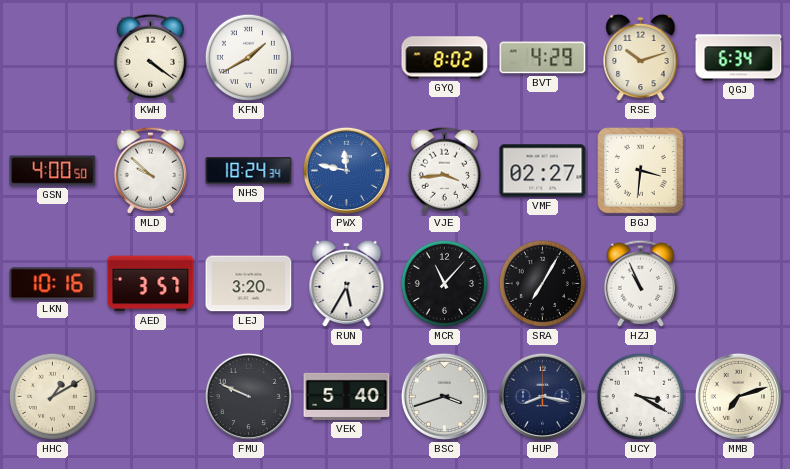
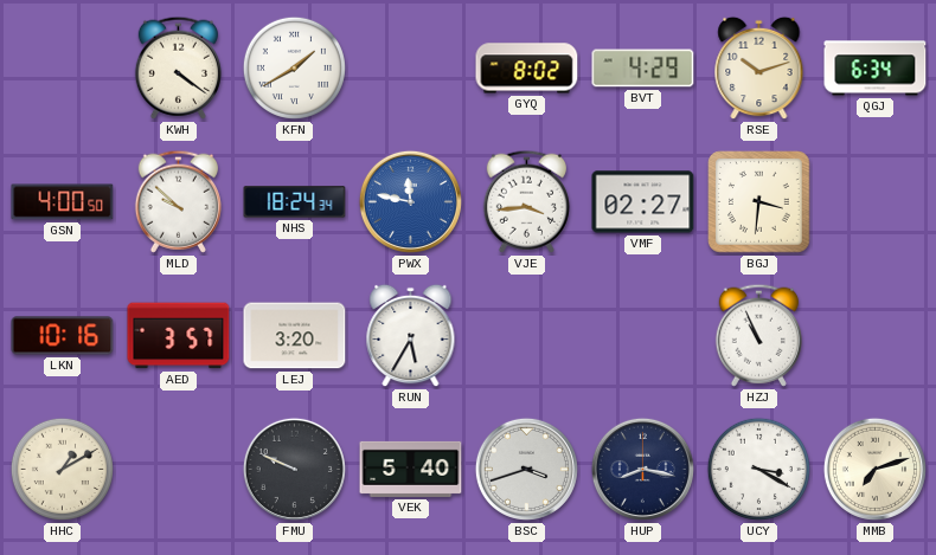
MCR: 11:07 -> none (444, 283)
SRA: 7:05 -> none (542, 283)
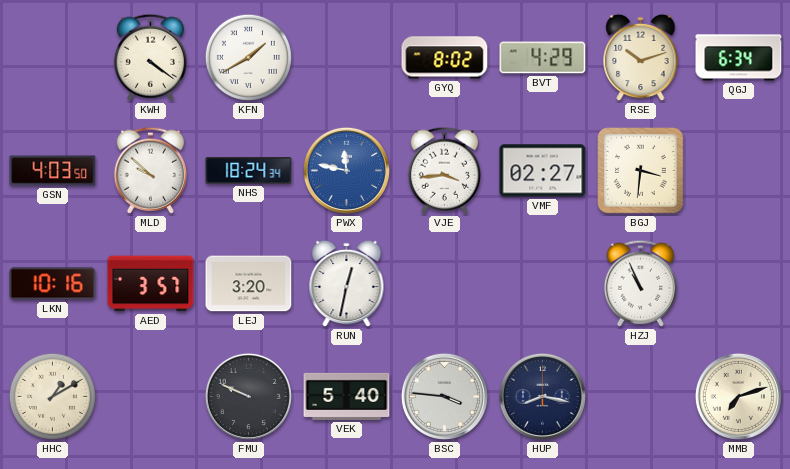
GSN: 4:00 -> 4:03 (53, 171)
RUN: 5:35 -> 12:32 (347, 284)
BSC: 3:42 -> 3:46 (444, 396)
UCY: 3:20 -> none (758, 469)
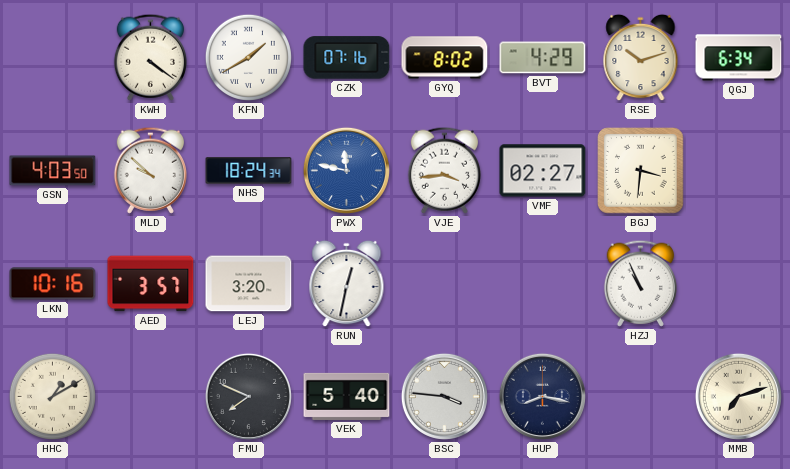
CZK: none -> 07:16 (347, 58)
FMU: 9:49 -> 7:49 (248, 396)
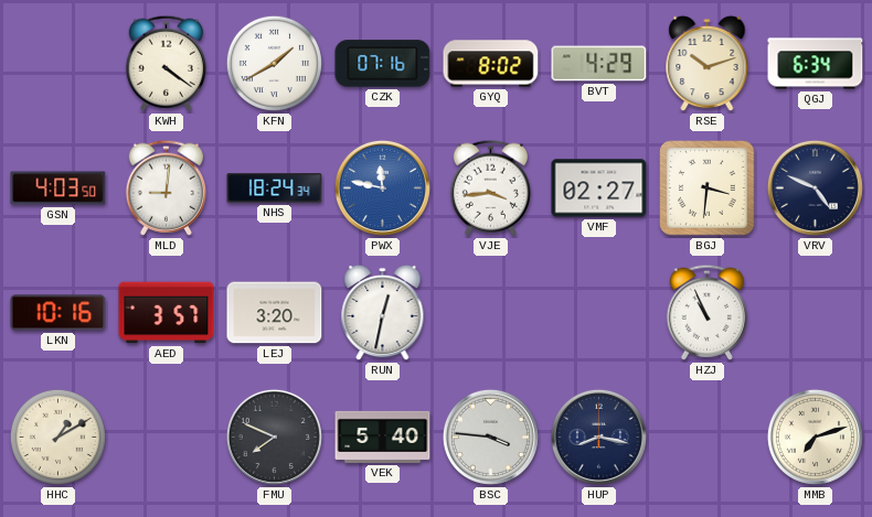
MLD: 9:52 -> 9:01 (166, 187)
VRV: none -> 4:49 (815, 187)
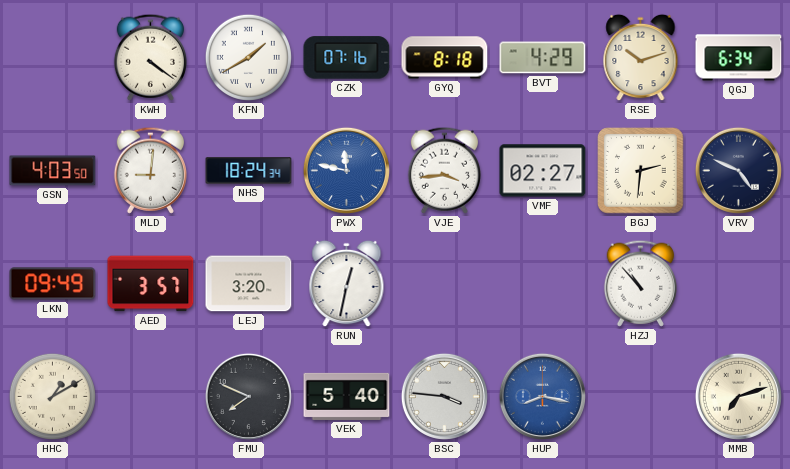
GYQ: 8:02 -> 8:18 (445, 58)
BGJ: 3:31 -> 2:31 (641, 171)
LKN: 10:16 -> 09:49 (53, 284)
HZJ: 10:56 -> 10:53 (640, 283)
HUP dial: navy -> blue (542, 396)
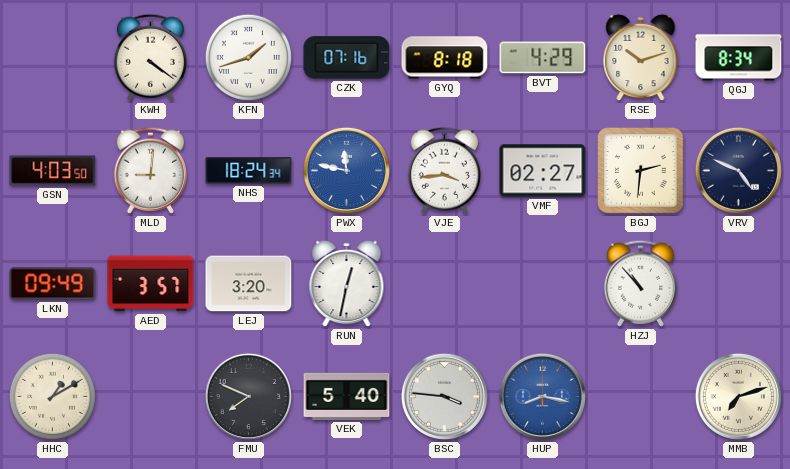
KFN: 1:40 -> 1:42 (248, 57)
QGJ: 6:34 -> 8:34 (739, 58)
